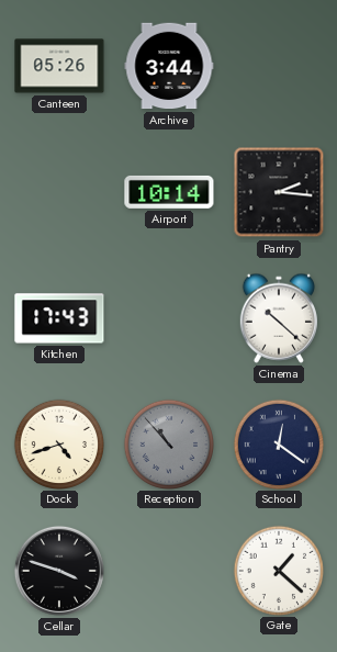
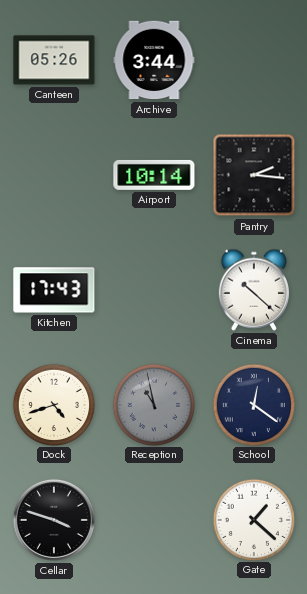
Reception: 10:53 -> 10:58 (153, 404)
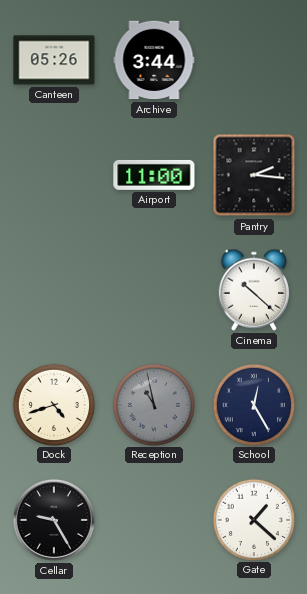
Airport: 10:14 -> 11:00 (154, 175)
Kitchen: 17:43 -> none (54, 290)
School: 12:21 -> 12:25 (253, 404)
Cellar: 3:48 -> 9:25 (54, 520)
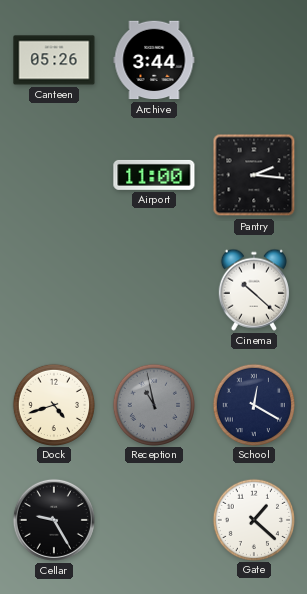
School: 12:25 -> 12:20 (253, 404)
